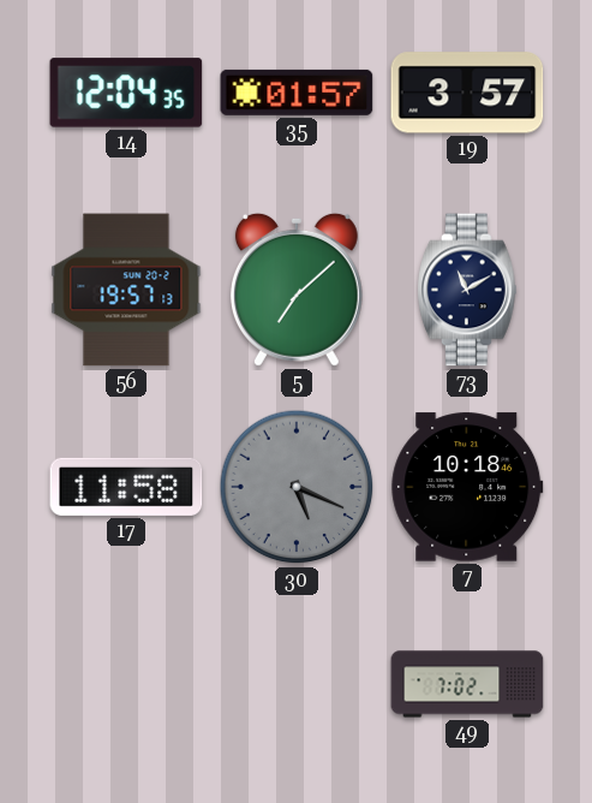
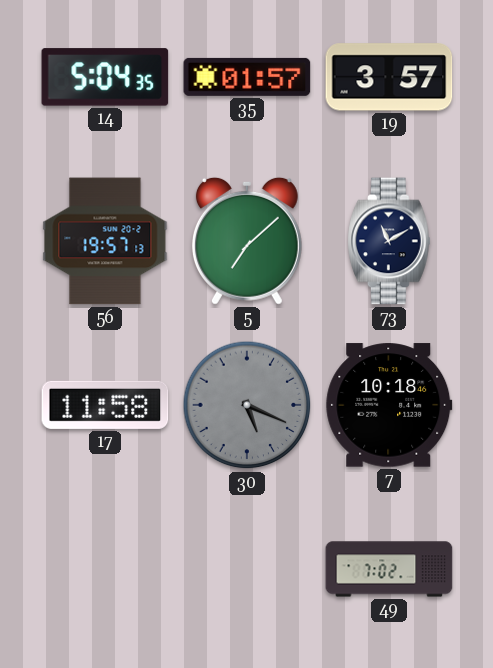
14: 12:04 -> 5:04 (105, 77)
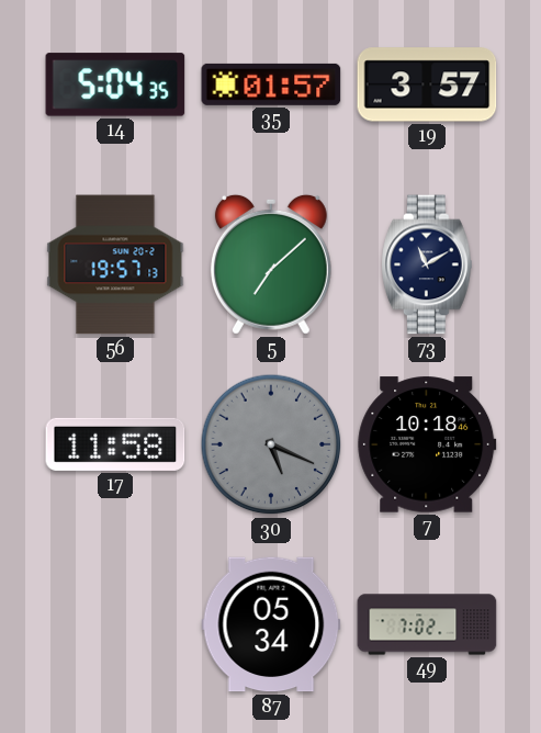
87: none -> 05:34 (271, 624)
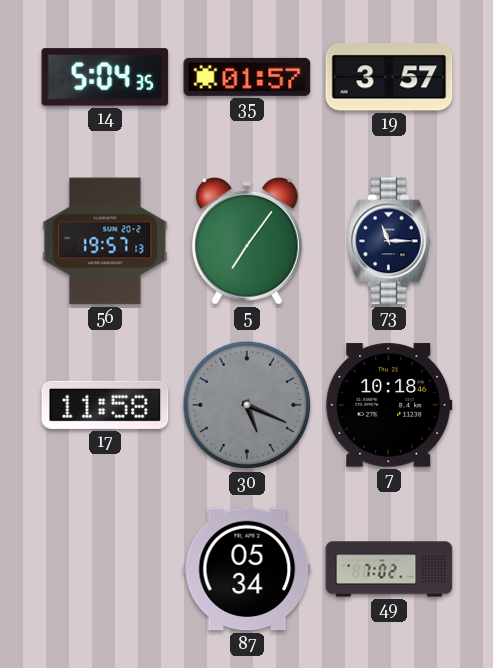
5: 7:08 -> 7:06 (247, 241)
73: 11:10 -> 11:15 (389, 241)
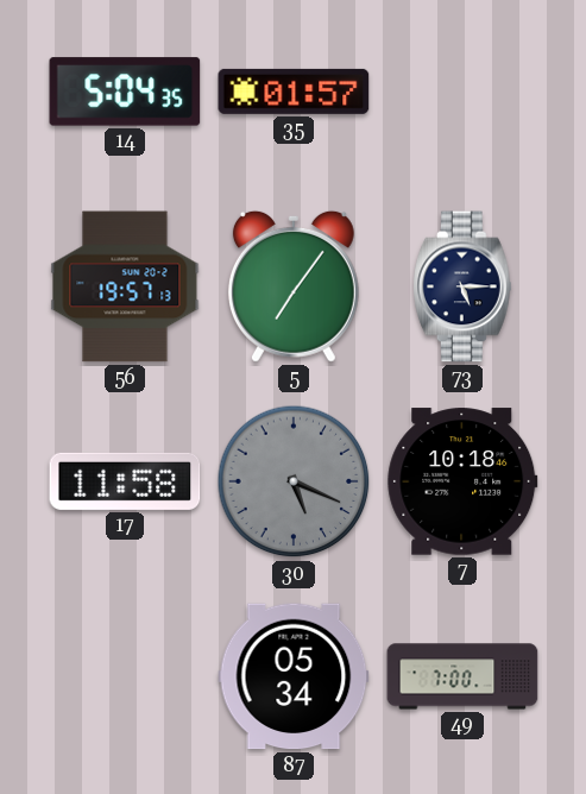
19: 3:57 -> none (389, 77)
73: 11:15 -> 5:15 (462, 286)
49: 7:02 -> 7:00 (462, 676)
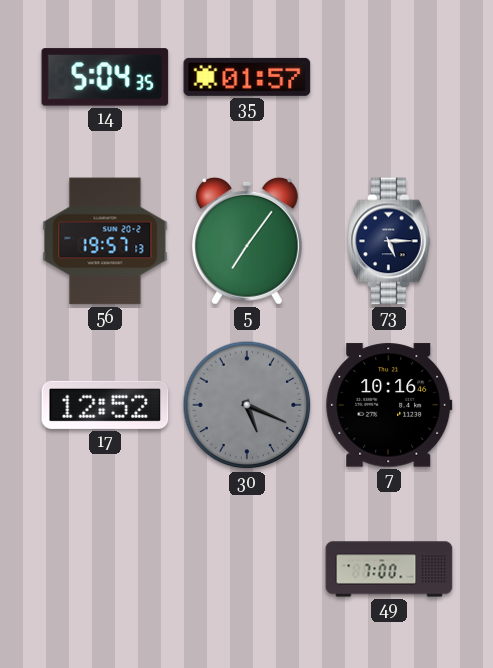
17: 11:58 -> 12:52 (105, 405)
7: 10:18 -> 10:16 (389, 405)
87: 05:34 -> none (294, 676)
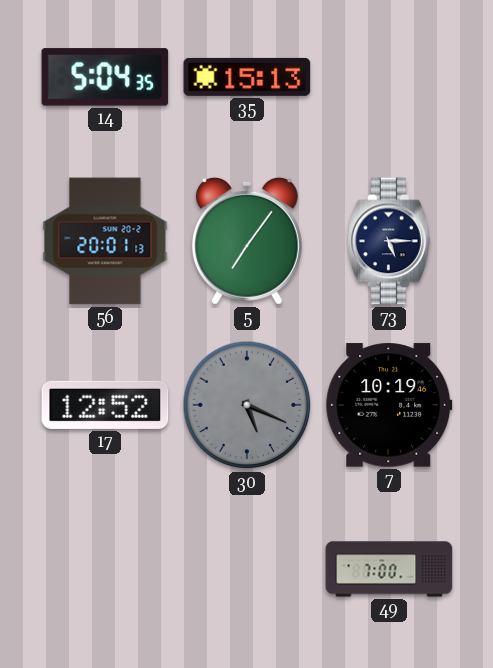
35: 01:57 -> 15:13 (247, 77)
56: 19:57 -> 20:01 (105, 241)
7: 10:16 -> 10:19 (389, 405)
